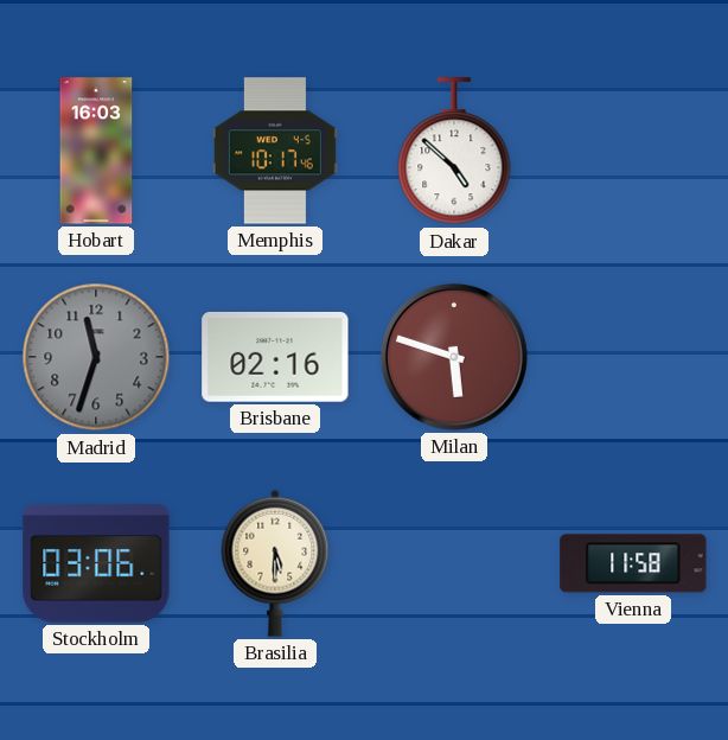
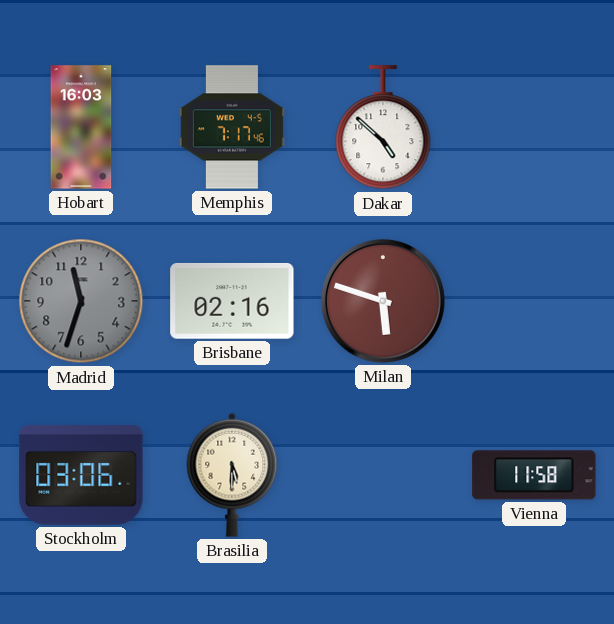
Memphis: 10:17 -> 7:17 (232, 127)
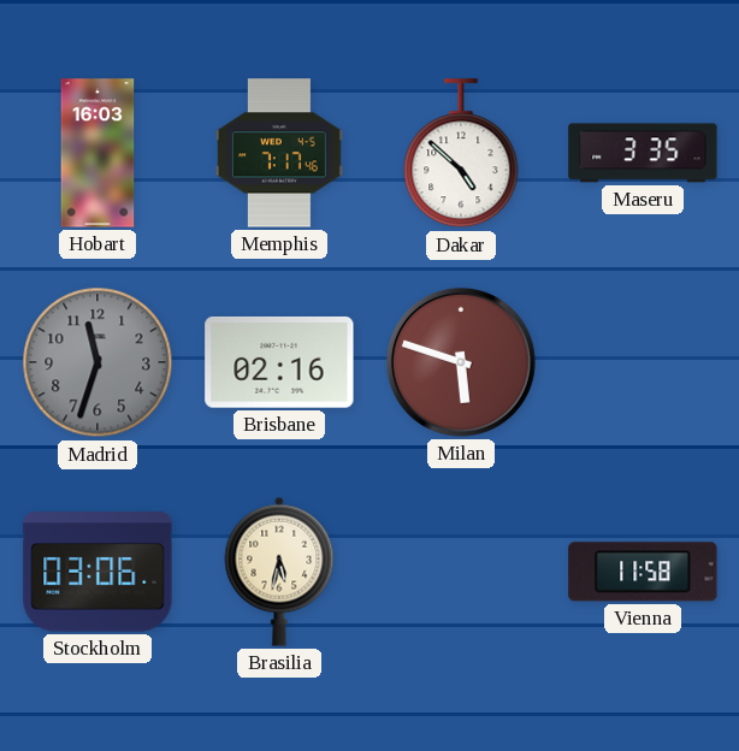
Maseru: none -> 3:35 (643, 153)
Brasilia: 5:30 -> 5:32 (279, 572)
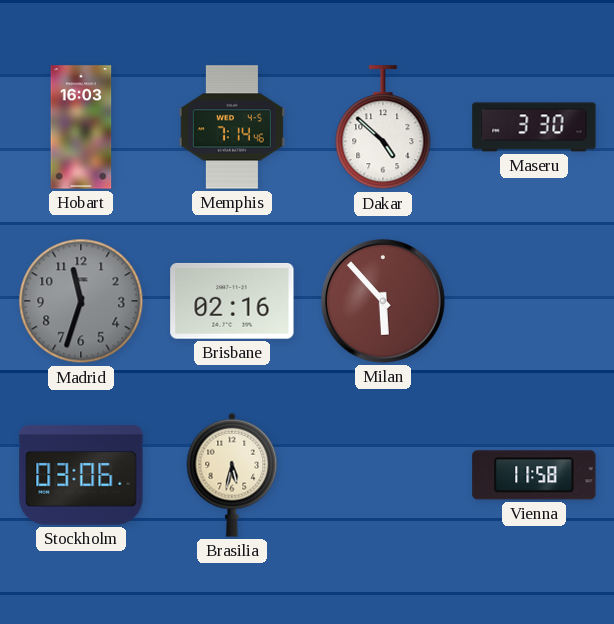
Memphis: 7:17 -> 7:14 (232, 127)
Maseru: 3:35 -> 3:30 (534, 127)
Milan: 5:48 -> 5:53 (383, 301)
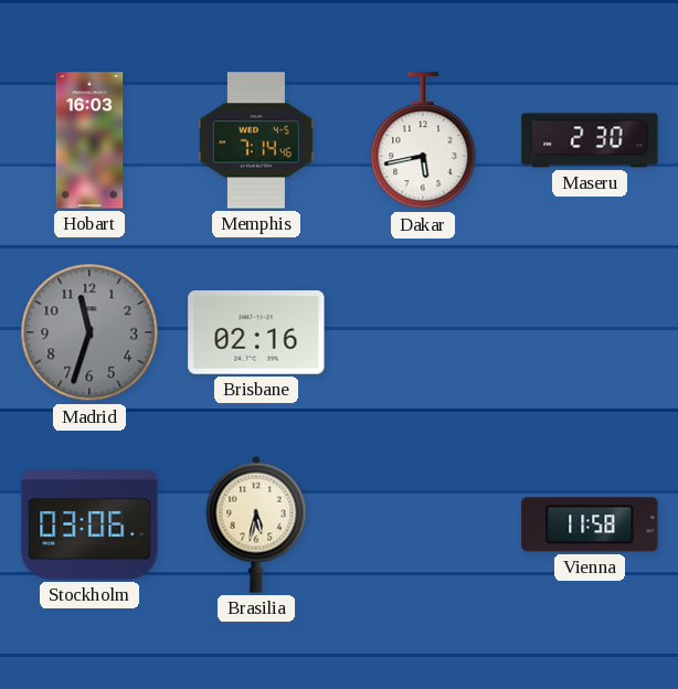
Dakar: 4:52 -> 5:43 (423, 141)
Maseru: 3:30 -> 2:30 (590, 140)
Milan: 5:53 -> none (383, 301)
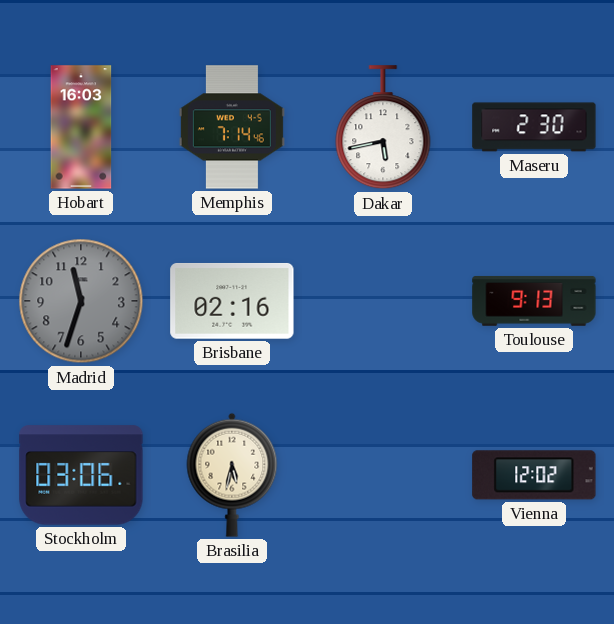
Toulouse: none -> 9:13 (534, 301)
Vienna: 11:58 -> 12:02 (534, 475)
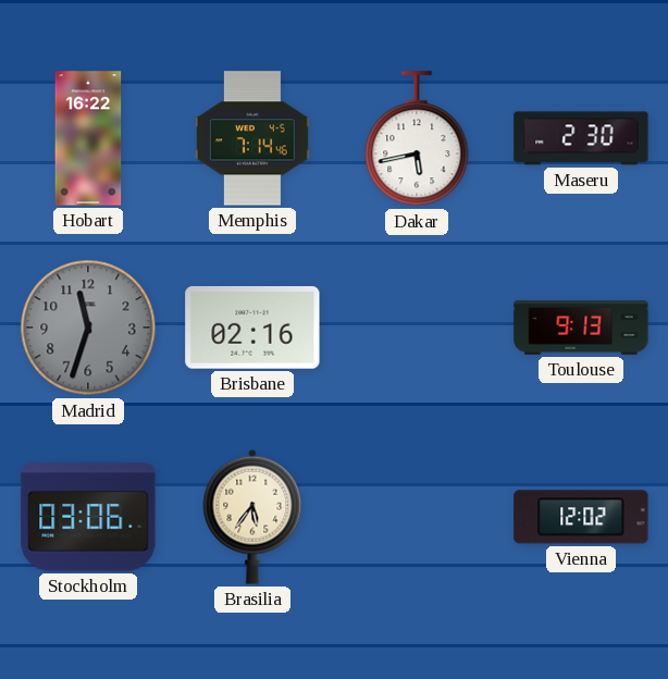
Hobart: 16:03 -> 16:22 (88, 138)
Brasilia: 5:32 -> 5:36 (252, 517)
